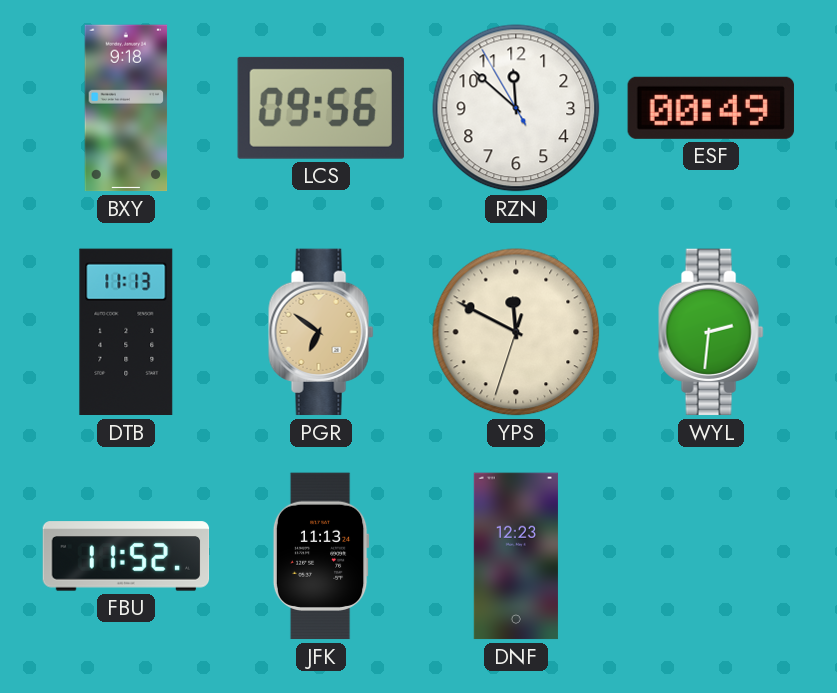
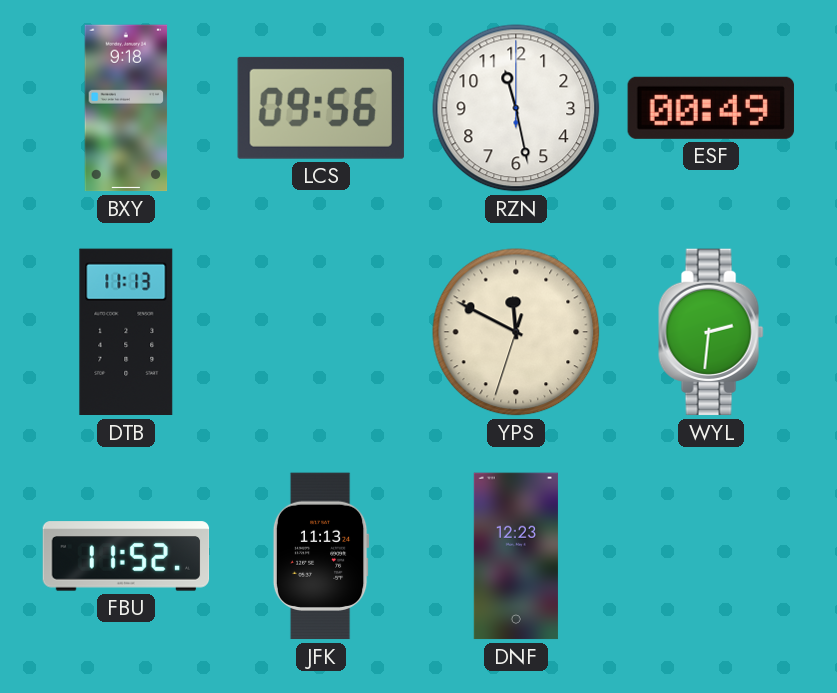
RZN: 11:51 -> 11:28 (516, 108)
PGR: 6:51 -> none (321, 332)
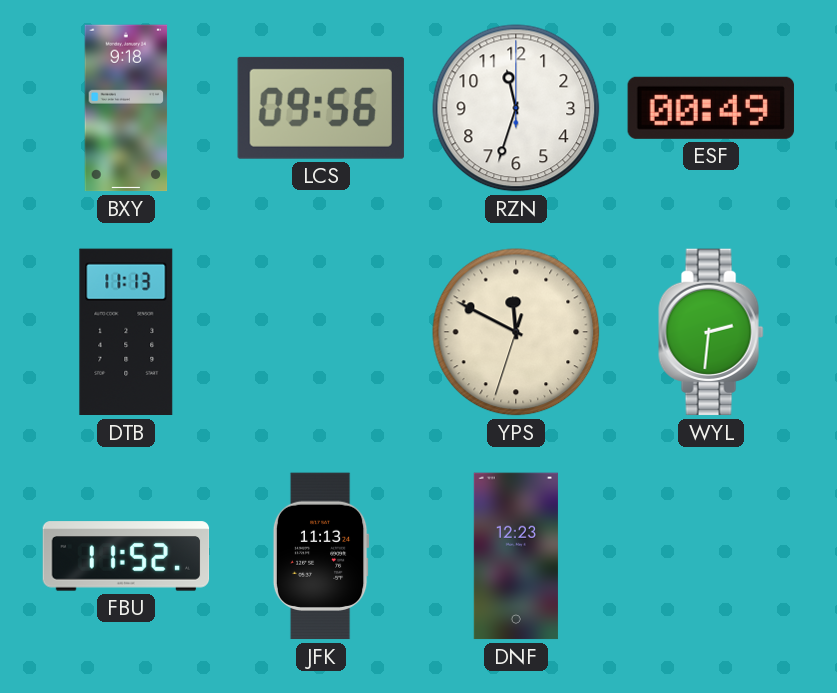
RZN: 11:28 -> 11:33 (516, 108)
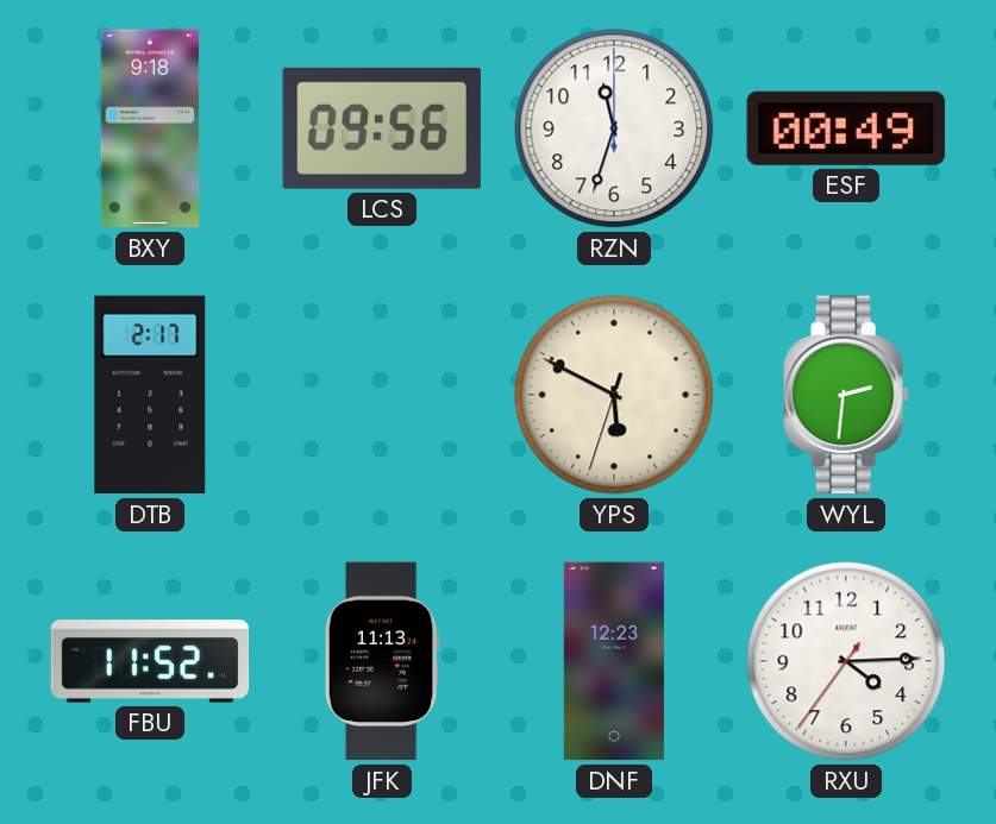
DTB: 11:13 -> 2:17 (150, 395)
YPS: 11:49 -> 5:49 (614, 395)
RXU: none -> 4:14 (846, 661)
